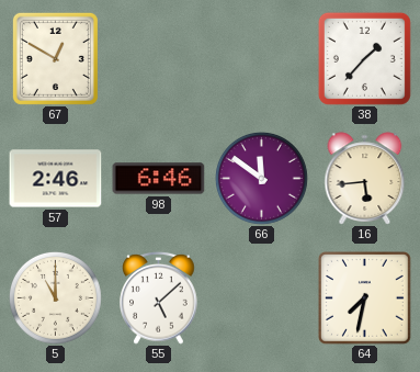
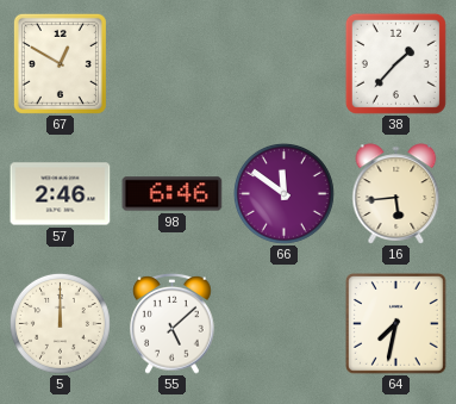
5: 11:00 -> 12:00 (60, 323)
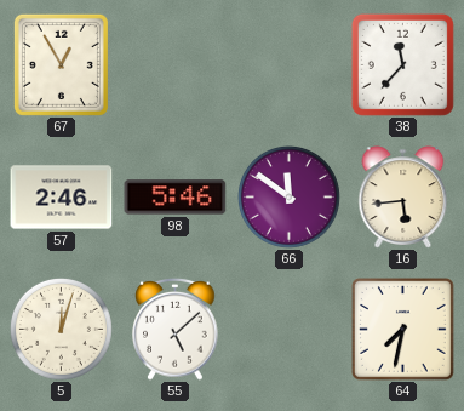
67: 12:50 -> 12:55 (61, 64)
38: 1:37 -> 11:37 (402, 64)
98: 6:46 -> 5:46 (176, 198)
5: 12:00 -> 12:03 (61, 329)
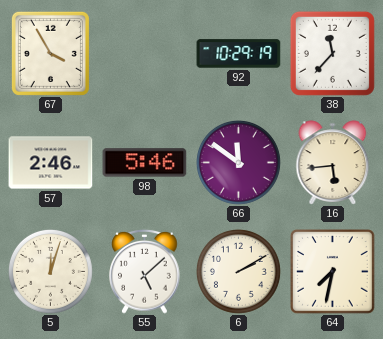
67: 12:55 -> 3:55 (50, 53)
92: none -> 10:29 (239, 54)
6: none -> 2:10 (238, 271)
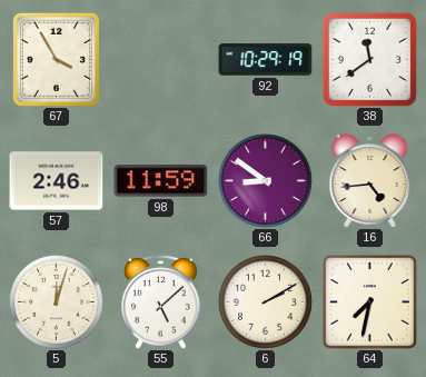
38: 11:37 -> 11:39 (369, 59)
98: 5:46 -> 11:59 (161, 181)
66: 11:51 -> 8:51 (265, 180)
16: 5:44 -> 4:44 (370, 181)
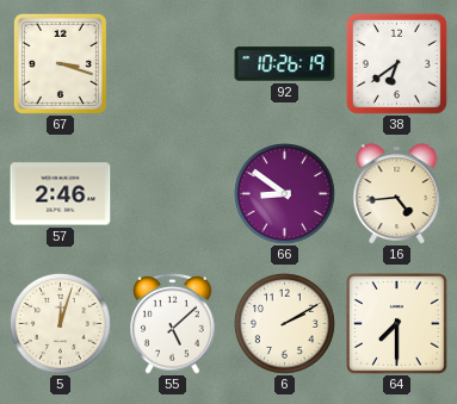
67: 3:55 -> 3:18 (60, 63)
92: 10:29 -> 10:26 (285, 64)
38: 11:39 -> 6:39 (396, 63)
98: 11:59 -> none (161, 181)
64: 7:32 -> 7:30 (397, 324)
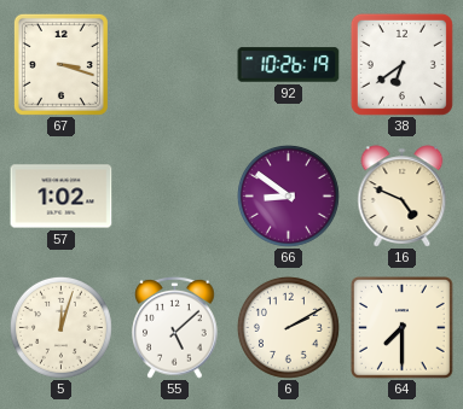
57: 2:46 -> 1:02 (62, 197)
16: 4:44 -> 4:49 (403, 197)
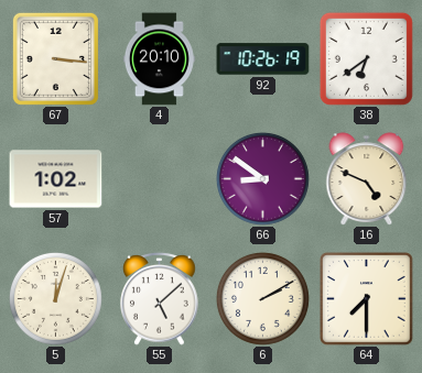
67: 3:18 -> 3:16 (55, 58)
4: none -> 20:10 (159, 59)
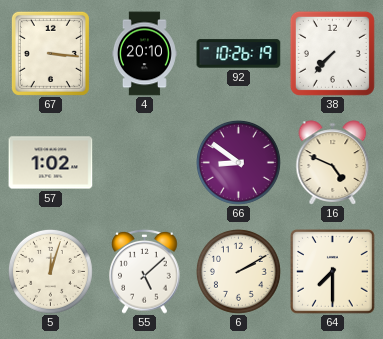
38: 6:39 -> 7:37 (332, 53)
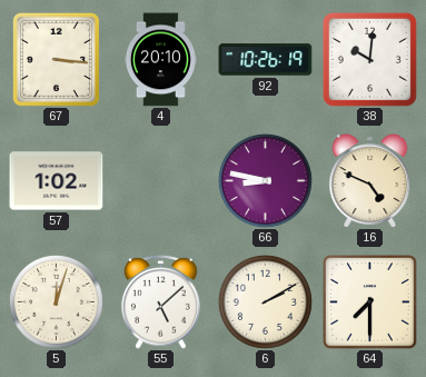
38: 7:37 -> 10:01 (369, 59)
66: 8:51 -> 8:47 (265, 180)
